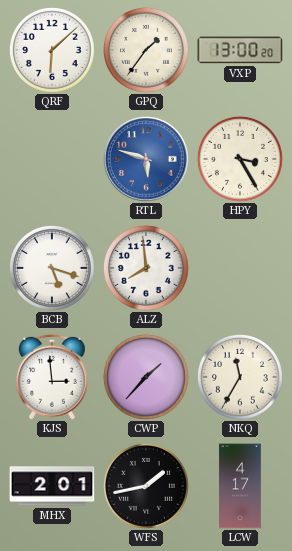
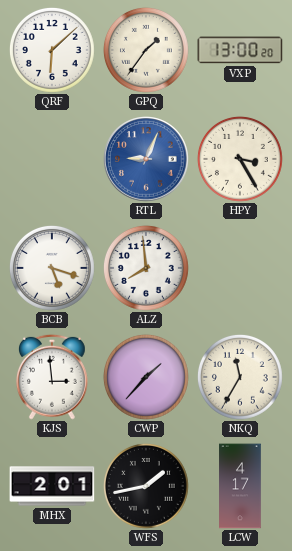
RTL: 5:48 -> 9:04 (146, 159)
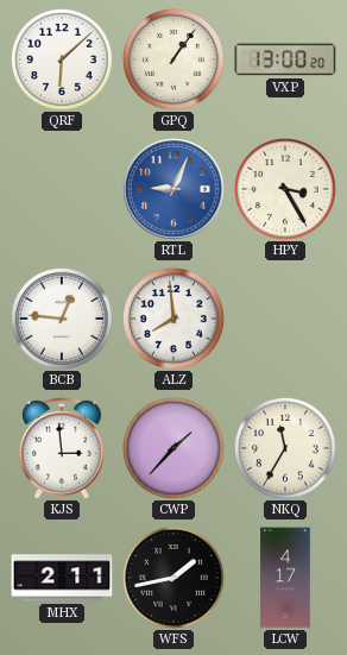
GPQ: 1:36 -> 1:06 (173, 59)
BCB: 5:18 -> 12:46 (62, 319)
MHX: 2:01 -> 2:11 (62, 578)
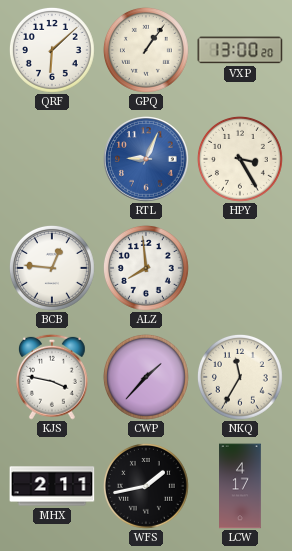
KJS: 2:59 -> 3:47 (52, 377)
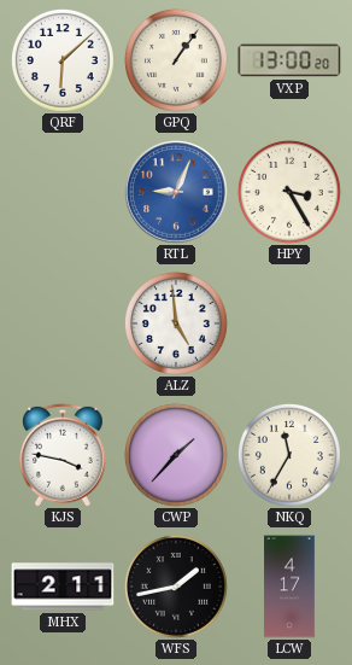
BCB: 12:46 -> none (52, 268)
ALZ: 7:59 -> 4:59 (176, 323)
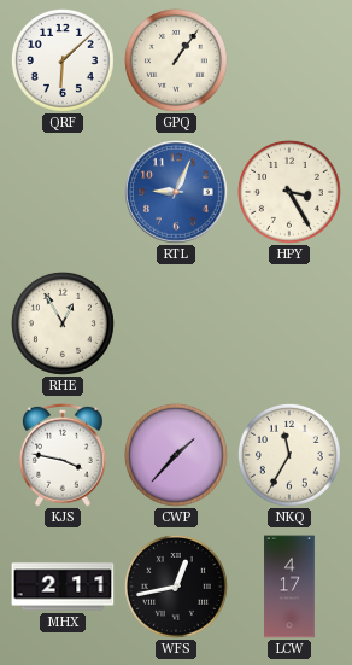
VXP: 13:00 -> none (289, 60)
RHE: none -> 12:55 (63, 323)
ALZ: 4:59 -> none (176, 323)
WFS: 1:43 -> 12:43 (176, 587)
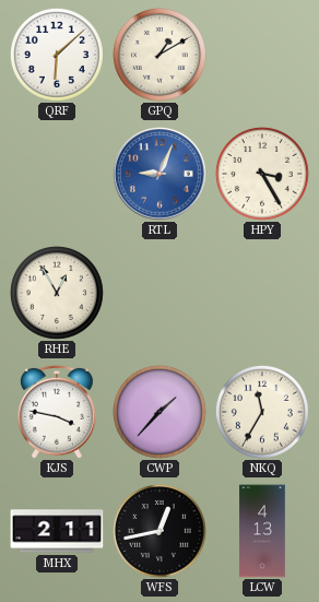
GPQ: 1:06 -> 1:10 (159, 55)
LCW: 4:17 -> 4:13 (262, 531)
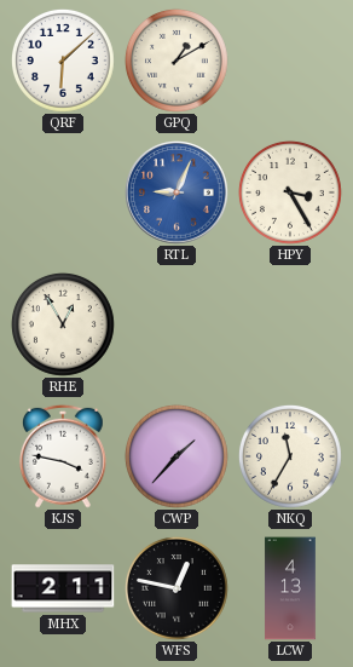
WFS: 12:43 -> 12:47 (176, 588)
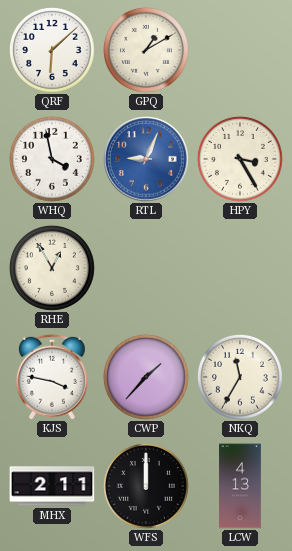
WHQ: none -> 3:58 (52, 159)
WFS: 12:47 -> 12:00 (146, 486)
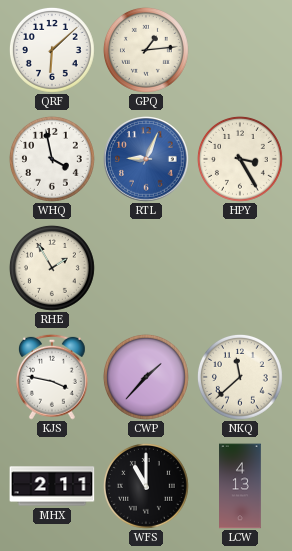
GPQ: 1:10 -> 1:14 (146, 50)
RHE: 12:55 -> 1:55 (52, 268)
NKQ: 11:35 -> 11:38 (240, 377)
WFS: 12:00 -> 11:00 (146, 486)
